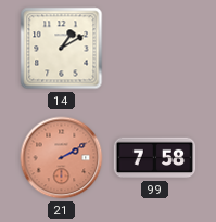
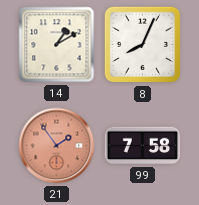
8: none -> 8:04 (143, 45)
21: 2:10 -> 1:54 (57, 146)
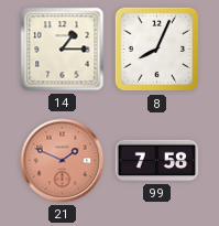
14: 1:10 -> 1:15 (63, 50)
21: 1:54 -> 1:49 (63, 161)
